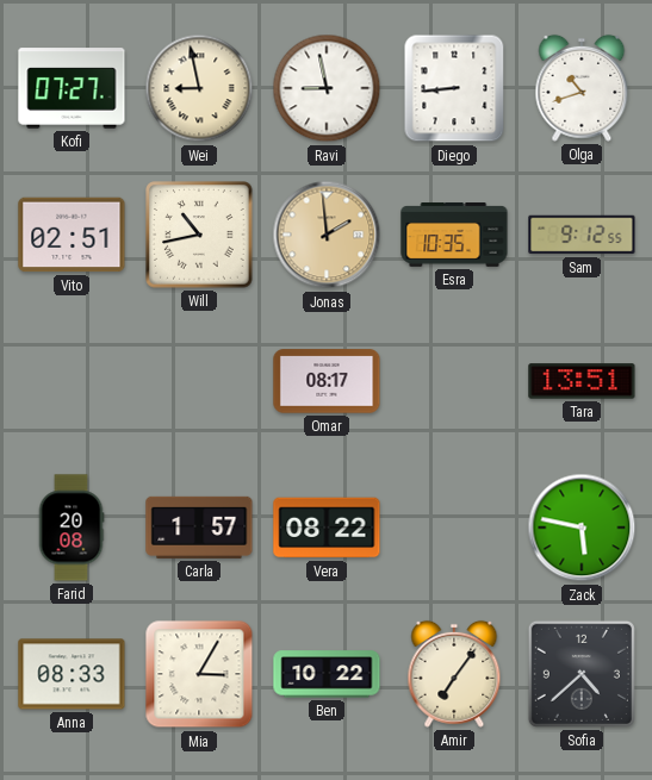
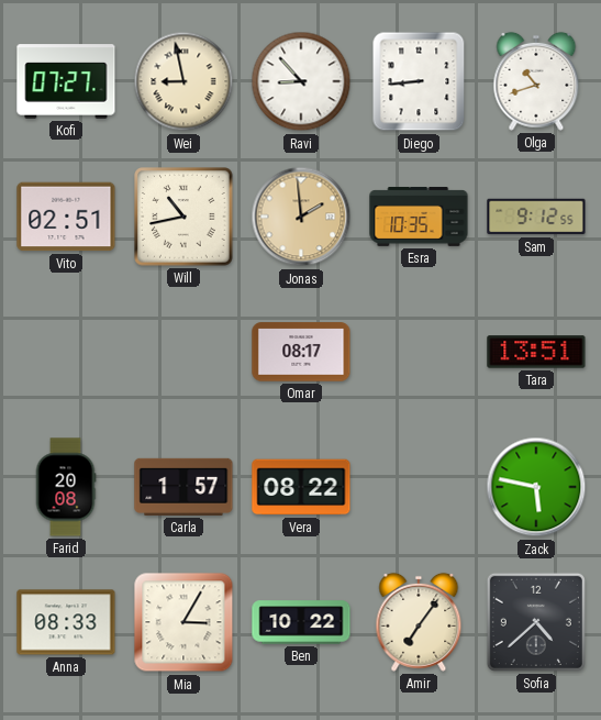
Ravi: 8:58 -> 8:53 (301, 81)
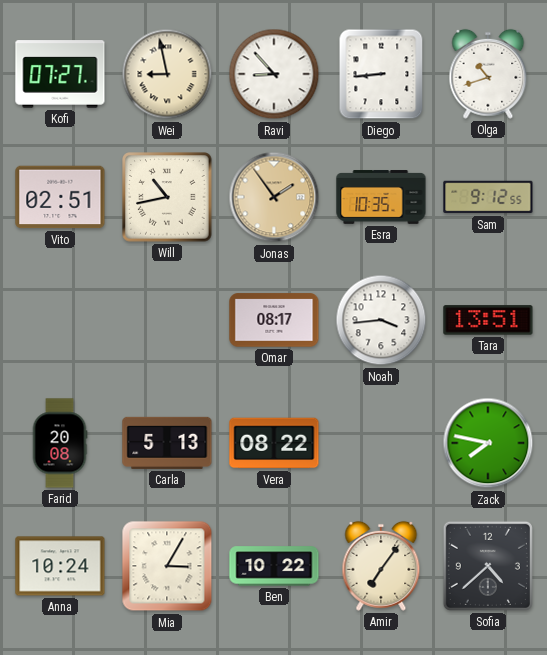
Jonas: 1:59 -> 1:54 (274, 197)
Noah: none -> 3:44 (381, 320)
Carla: 1:57 -> 5:13 (167, 443)
Zack: 5:47 -> 7:47 (488, 443)
Anna: 08:33 -> 10:24 (60, 566)
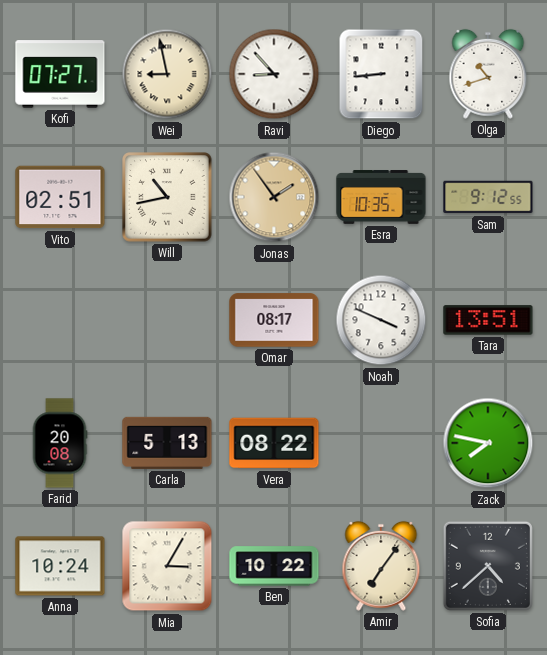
Noah: 3:44 -> 3:49 (381, 320)
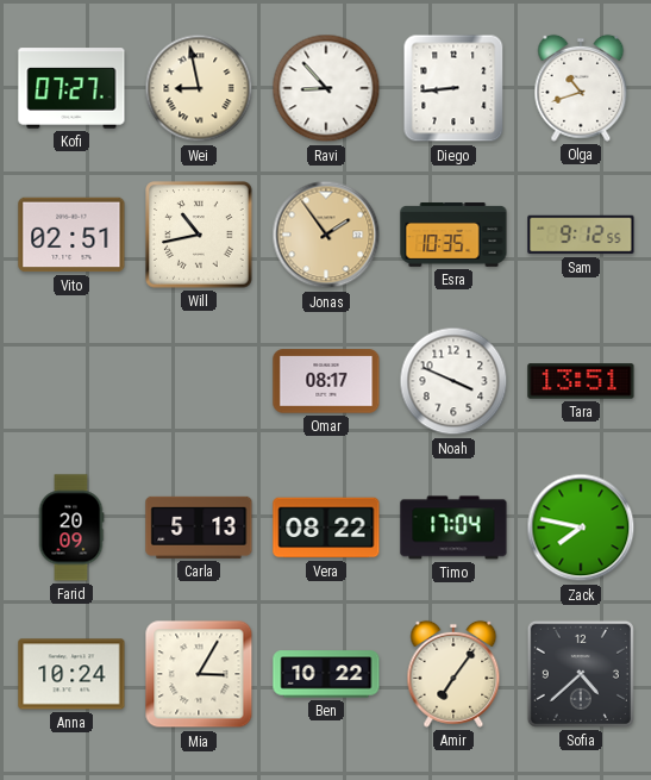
Farid: 20:08 -> 20:09 (71, 528)
Timo: none -> 17:04 (453, 528)
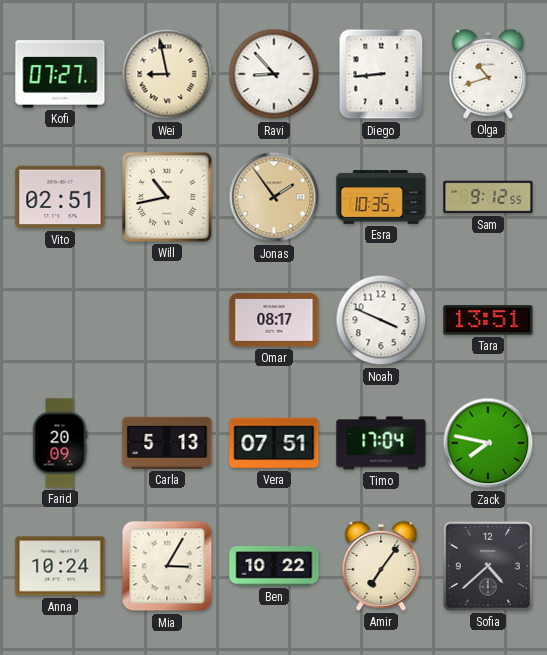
Vera: 08:22 -> 07:51 (274, 443)
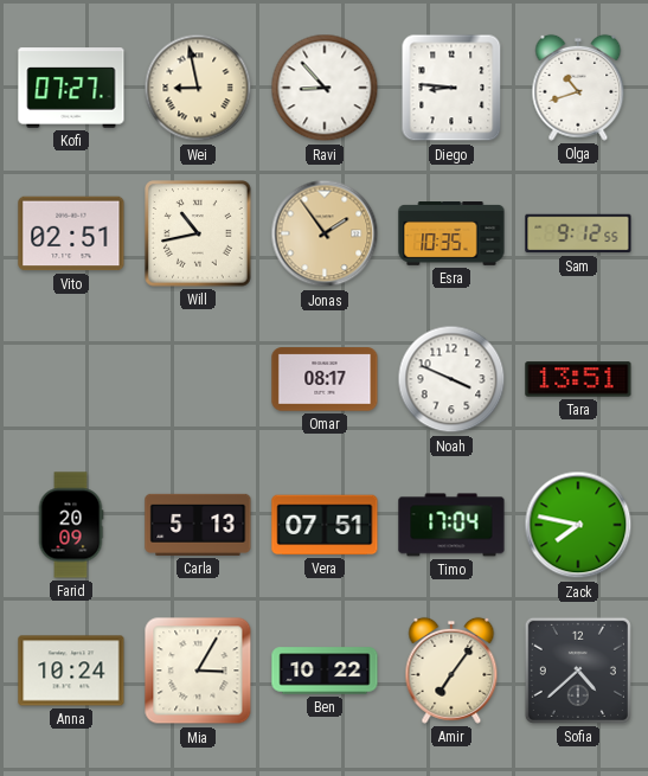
Diego: 8:44 -> 8:46 (451, 88)
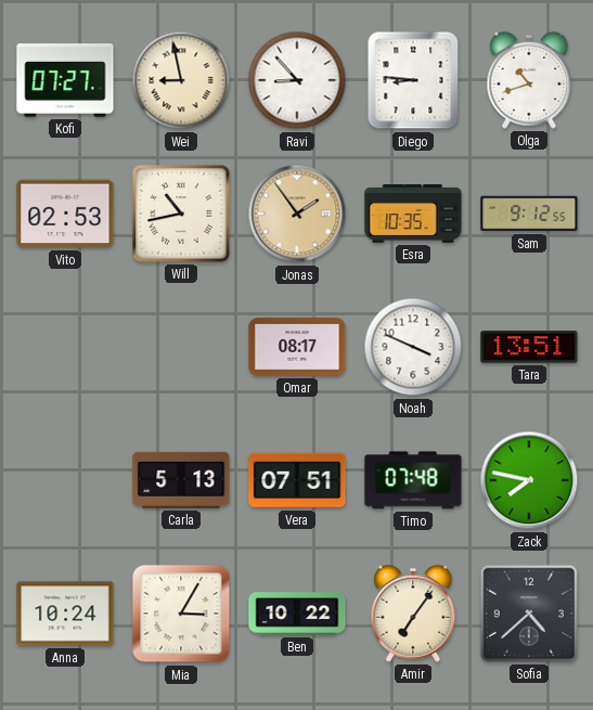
Vito: 02:51 -> 02:53 (65, 214)
Farid: 20:09 -> none (71, 525)
Timo: 17:04 -> 07:48 (413, 480)
